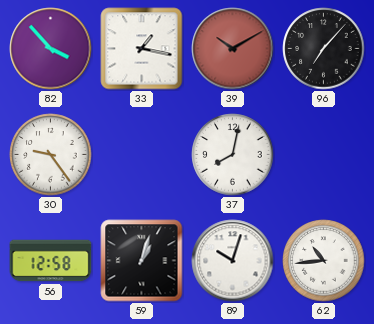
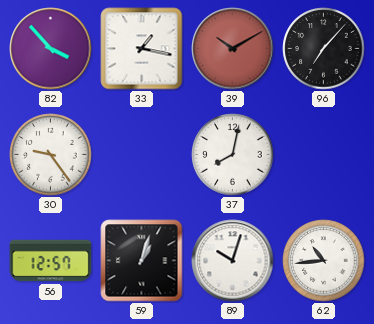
56: 12:58 -> 12:57 (51, 261)
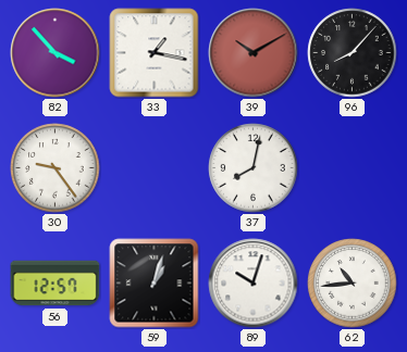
96: 7:07 -> 8:07 (353, 53)
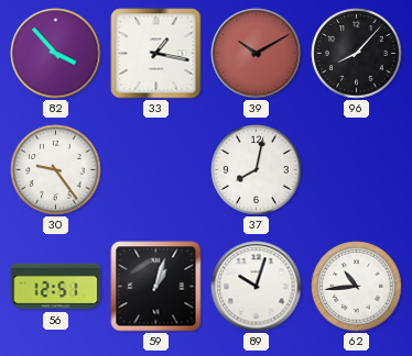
56: 12:57 -> 12:51 (56, 287)
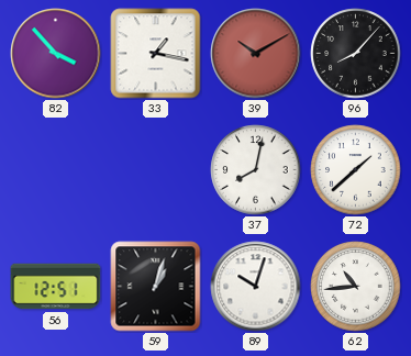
30: 9:24 -> none (56, 170)
72: none -> 1:38 (356, 170)
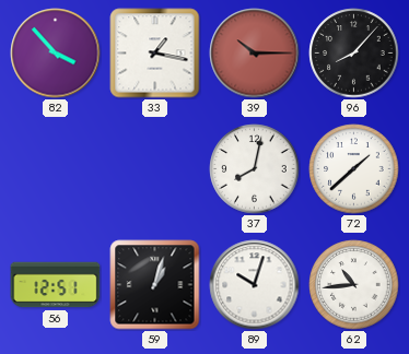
39: 10:10 -> 10:15 (255, 54)
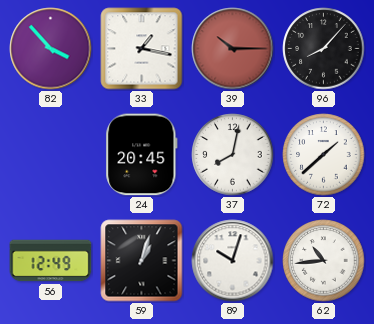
24: none -> 20:45 (142, 155)
56: 12:51 -> 12:49 (51, 261)
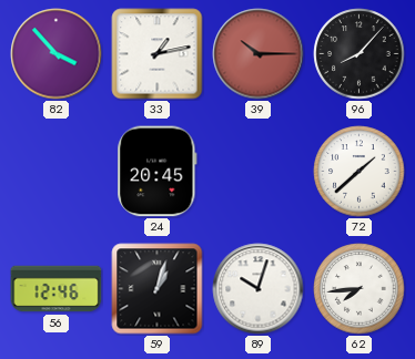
33: 1:17 -> 1:13 (158, 54)
37: 8:02 -> none (233, 155)
56: 12:49 -> 12:46 (57, 289)
62: 10:44 -> 7:44 (360, 289)
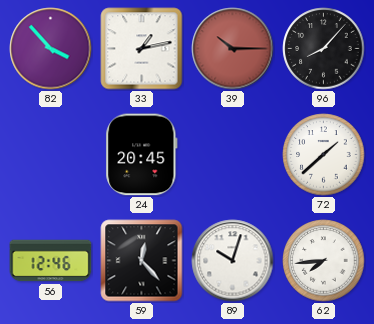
59: 1:03 -> 12:23 (142, 261)
